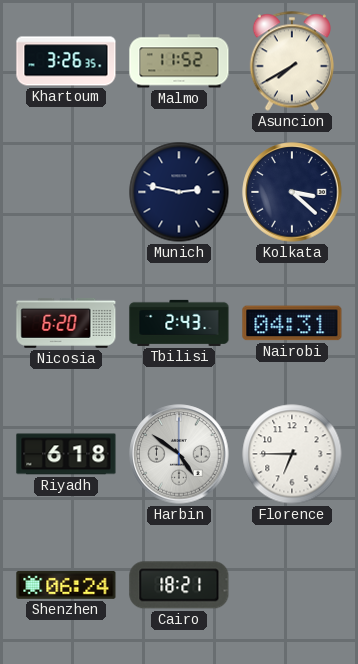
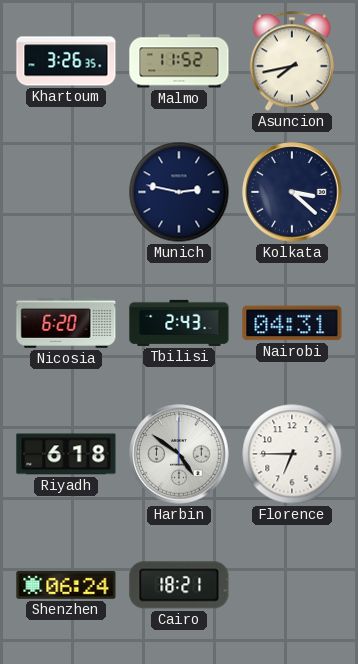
Asuncion: 7:40 -> 7:43 (292, 61)
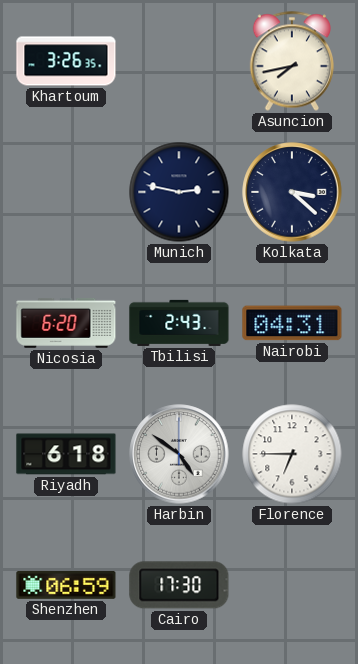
Malmo: 11:52 -> none (179, 61)
Shenzhen: 06:24 -> 06:59 (66, 585)
Cairo: 18:21 -> 17:30 (179, 585)
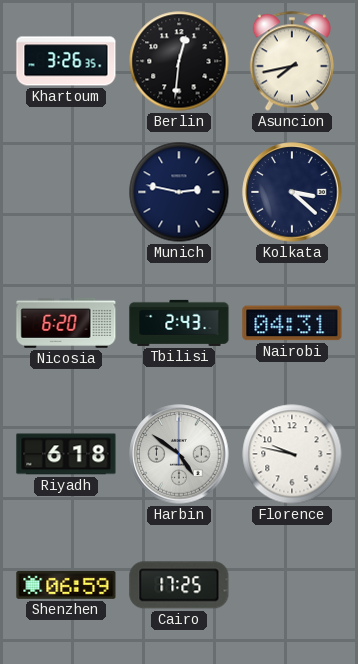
Berlin: none -> 12:31 (179, 61)
Florence: 6:45 -> 9:47 (292, 454)
Cairo: 17:30 -> 17:25 (179, 585)
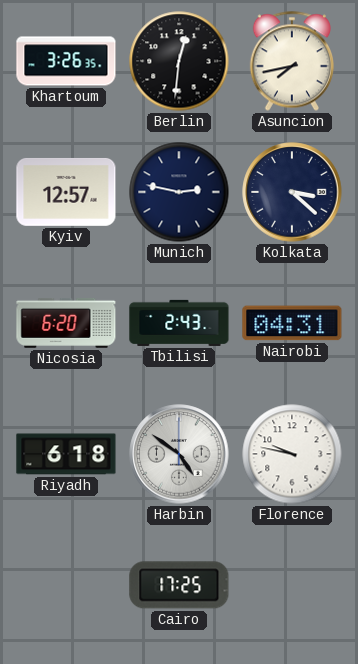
Kyiv: none -> 12:57 (66, 192)
Shenzhen: 06:59 -> none (66, 585)
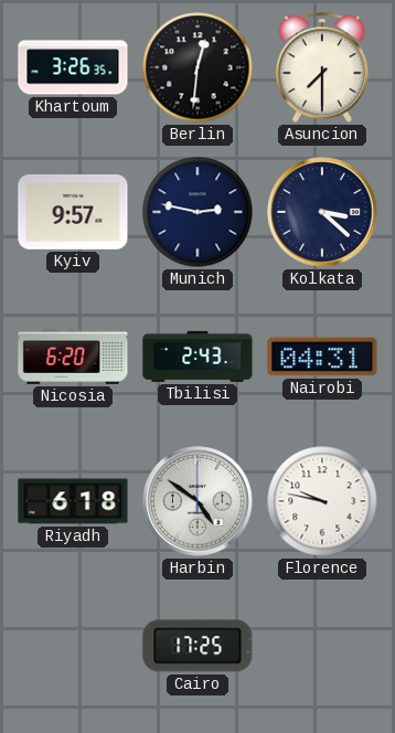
Asuncion: 7:43 -> 7:30 (322, 67)
Kyiv: 12:57 -> 9:57 (73, 212)
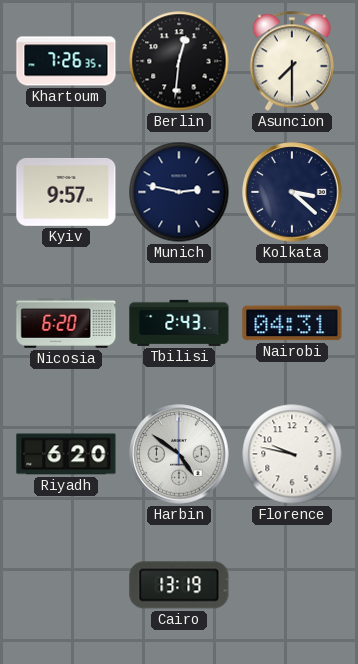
Khartoum: 3:26 -> 7:26 (66, 61)
Riyadh: 6:18 -> 6:20 (66, 454)
Cairo: 17:25 -> 13:19 (179, 585)
